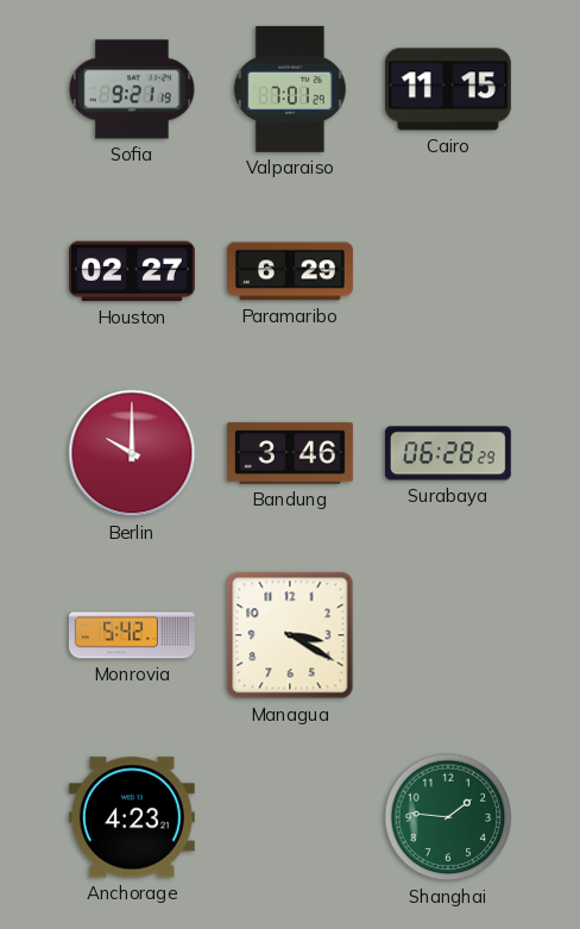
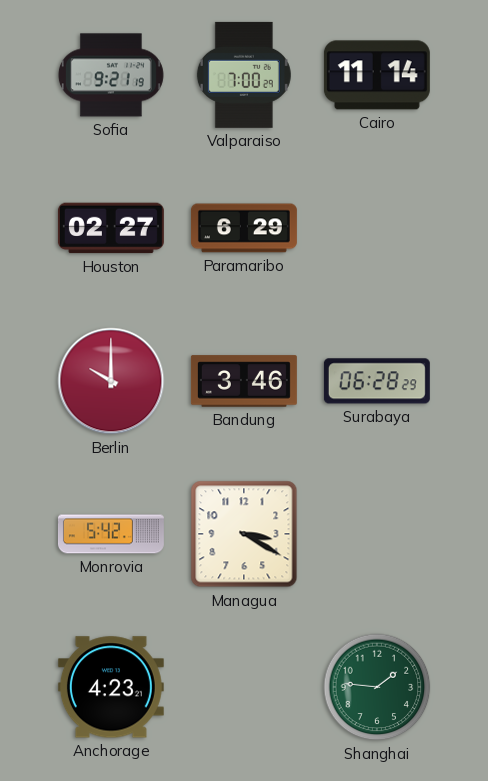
Valparaiso: 7:01 -> 7:00 (244, 75)
Cairo: 11:15 -> 11:14 (377, 75)
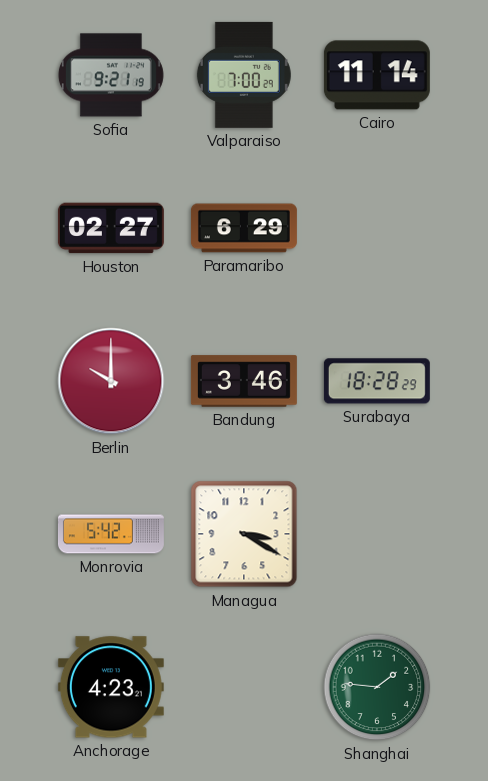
Surabaya: 06:28 -> 18:28 (377, 381)
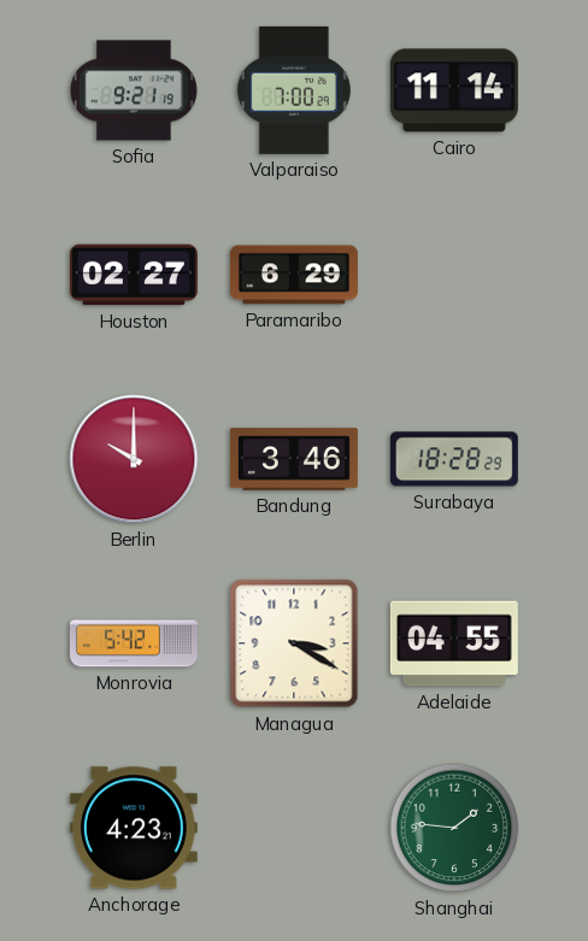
Adelaide: none -> 04:55 (454, 643)
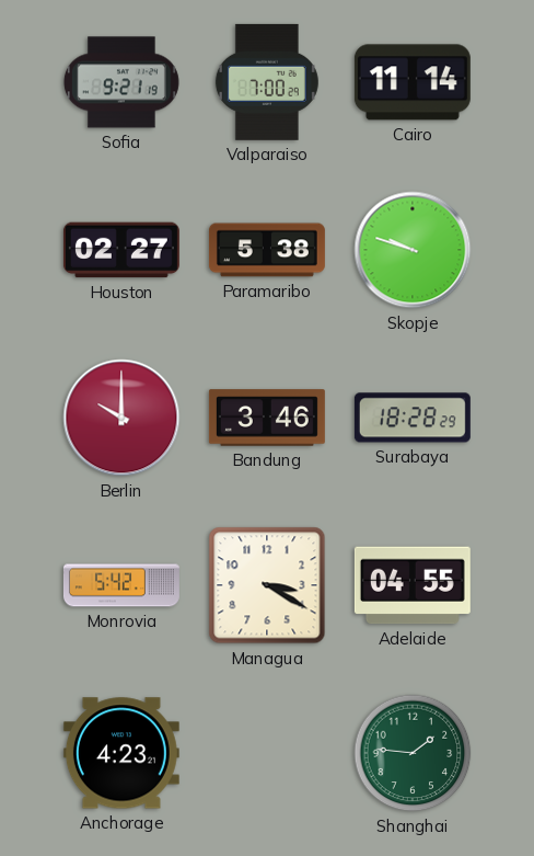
Paramaribo: 6:29 -> 5:38 (267, 250)
Skopje: none -> 9:48 (413, 250)
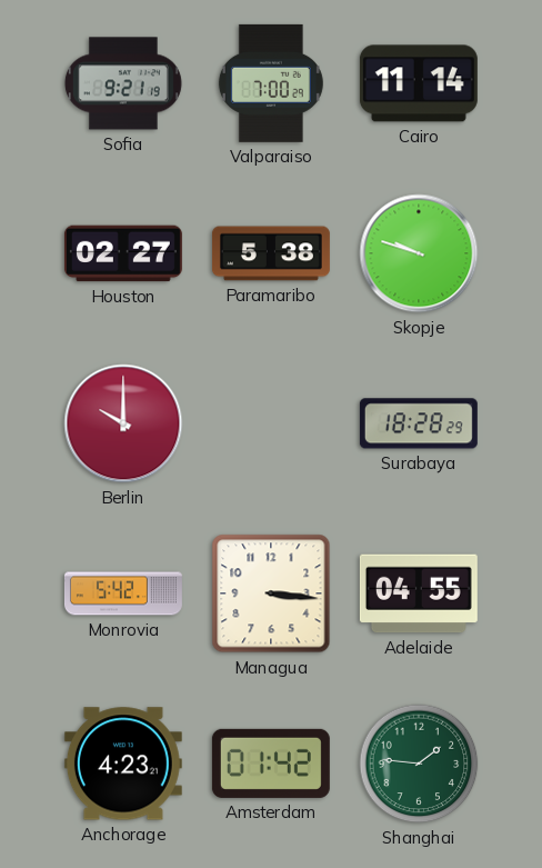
Bandung: 3:46 -> none (267, 418)
Managua: 3:20 -> 3:16 (271, 593)
Amsterdam: none -> 01:42 (271, 764)
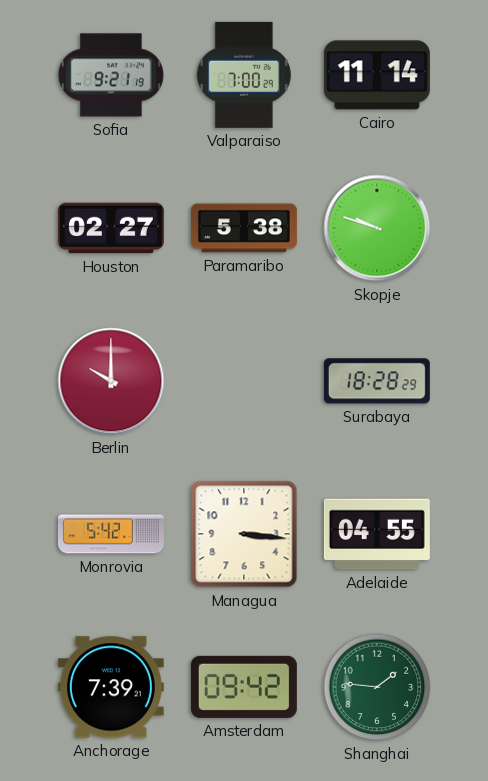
Anchorage: 4:23 -> 7:39 (111, 687)
Amsterdam: 01:42 -> 09:42 (244, 687)
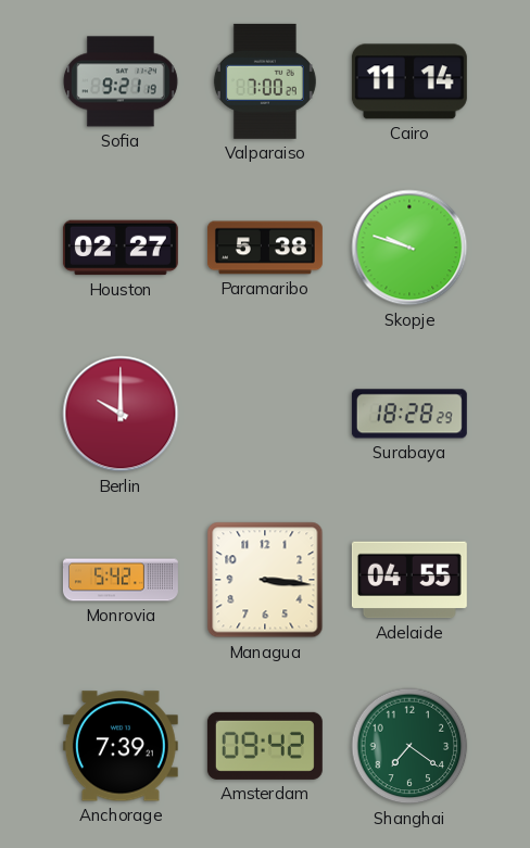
Shanghai: 1:46 -> 7:21 (409, 746)
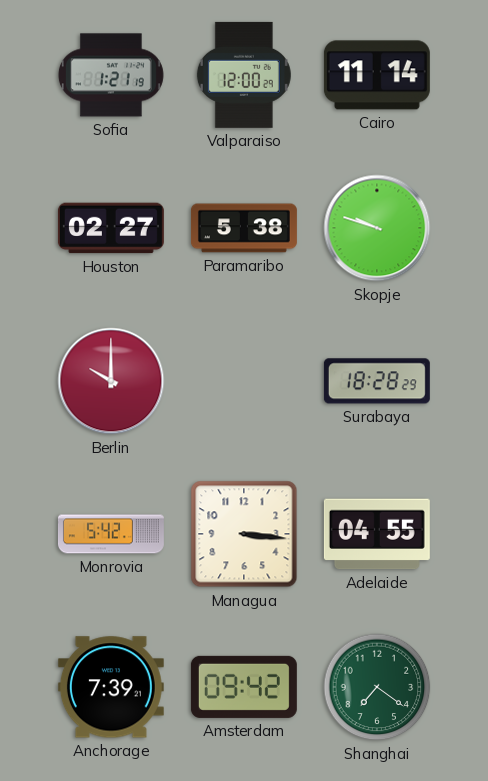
Sofia: 9:21 -> 1:21 (111, 75)
Valparaiso: 7:00 -> 12:00 (244, 75)
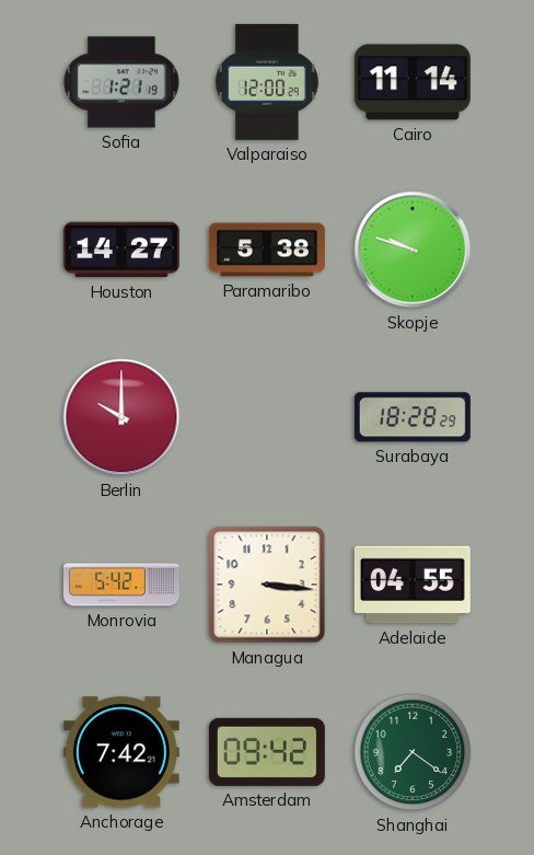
Houston: 02:27 -> 14:27 (121, 250)
Anchorage: 7:39 -> 7:42 (121, 752)
